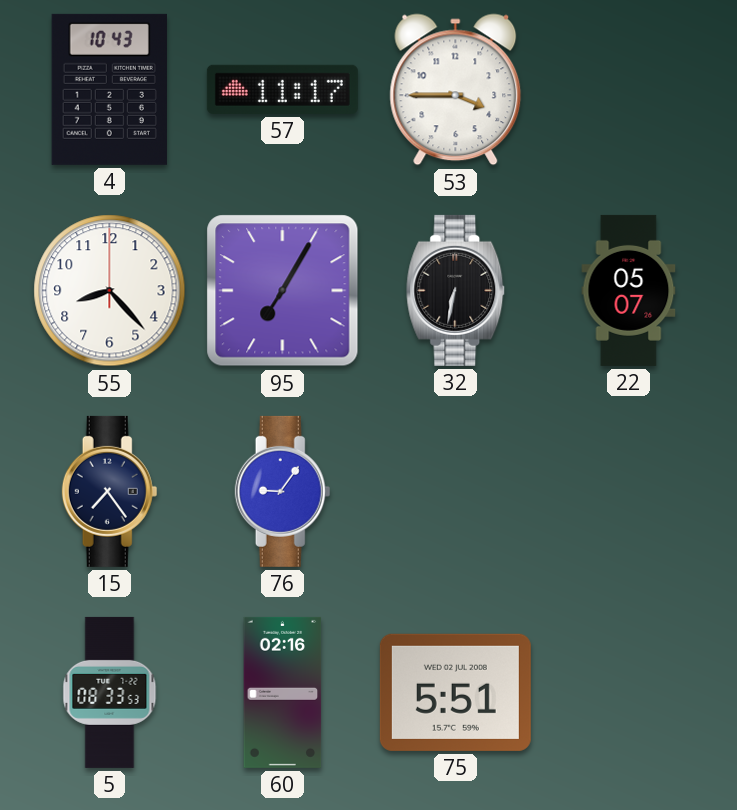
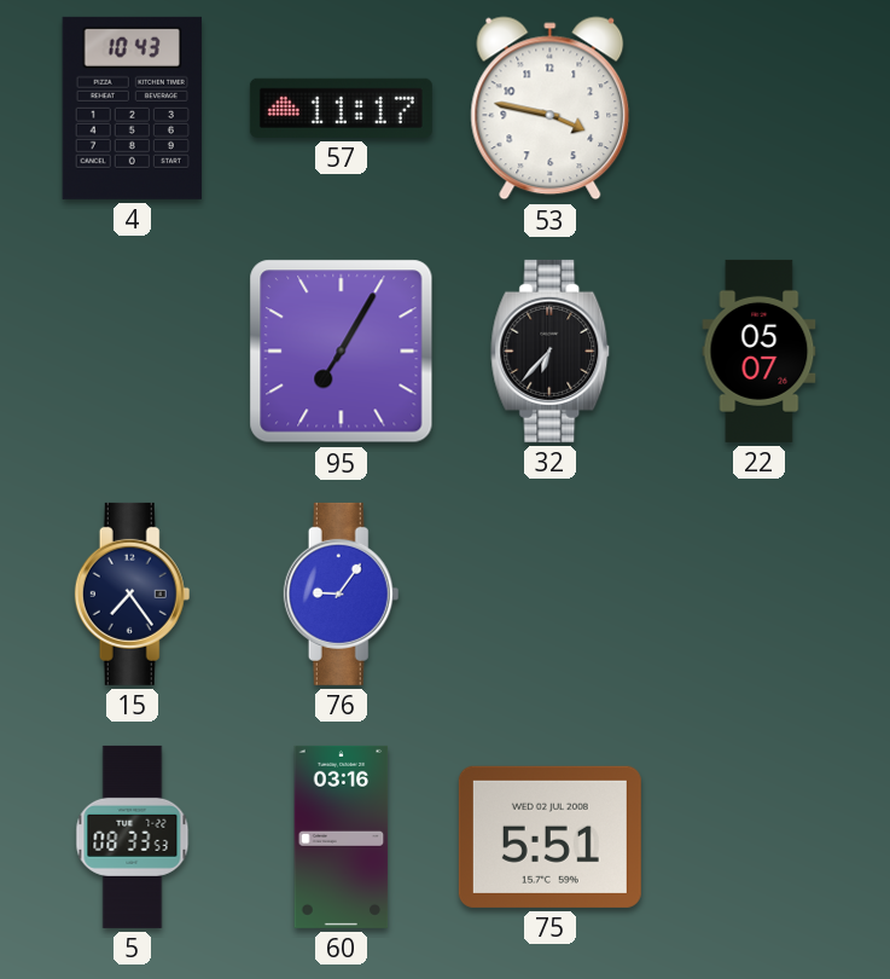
53: 3:45 -> 3:47 (551, 109)
55: 8:23 -> none (110, 291)
32: 6:32 -> 6:37 (551, 351)
60: 02:16 -> 03:16 (342, 836)
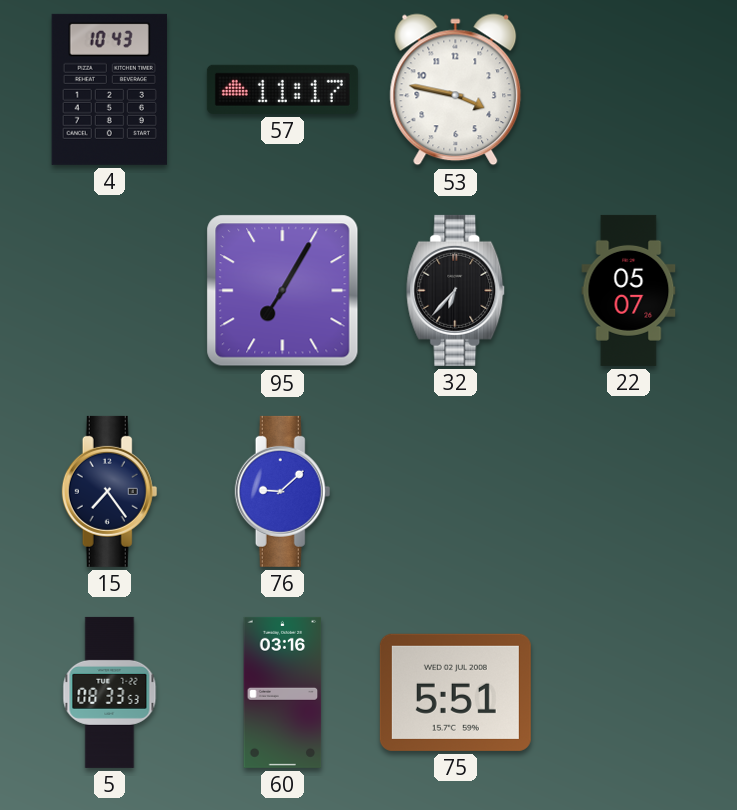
76: 9:06 -> 9:08 (283, 491)
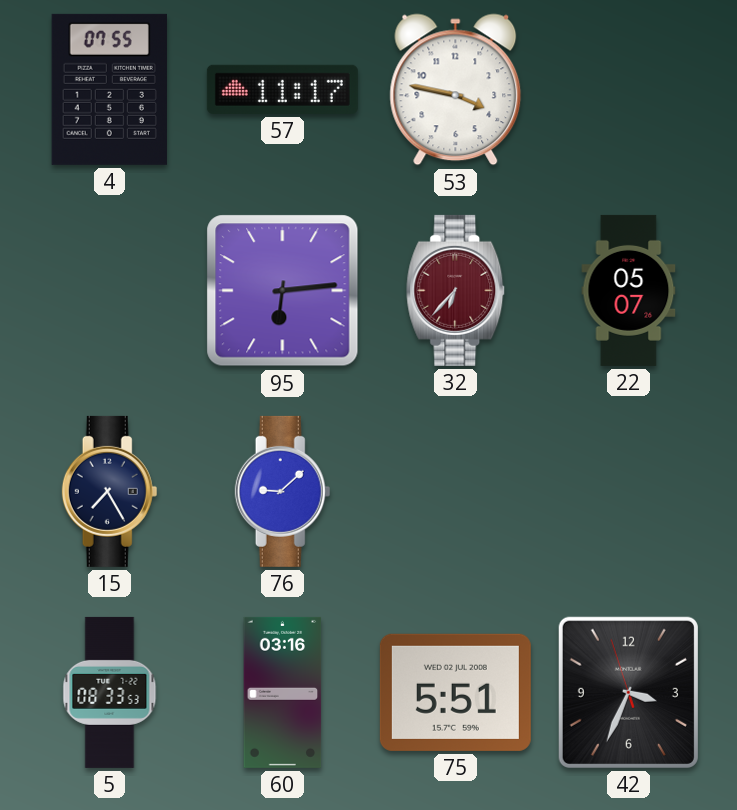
4: 10:43 -> 07:55 (109, 89)
95: 7:05 -> 6:14 (283, 291)
32 dial: black -> burgundy (456, 290)
15: 7:24 -> 7:25 (110, 491)
42: none -> 3:33 (628, 692)
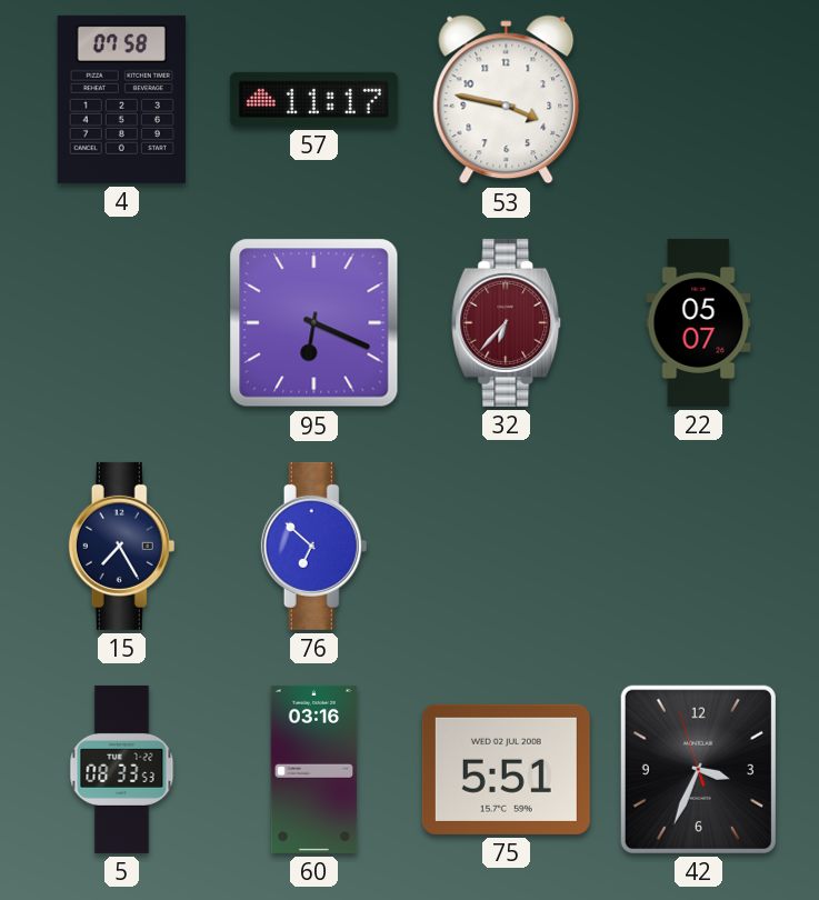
4: 07:55 -> 07:58 (121, 99)
95: 6:14 -> 6:19 (314, 323)
76: 9:08 -> 6:52 (314, 546)
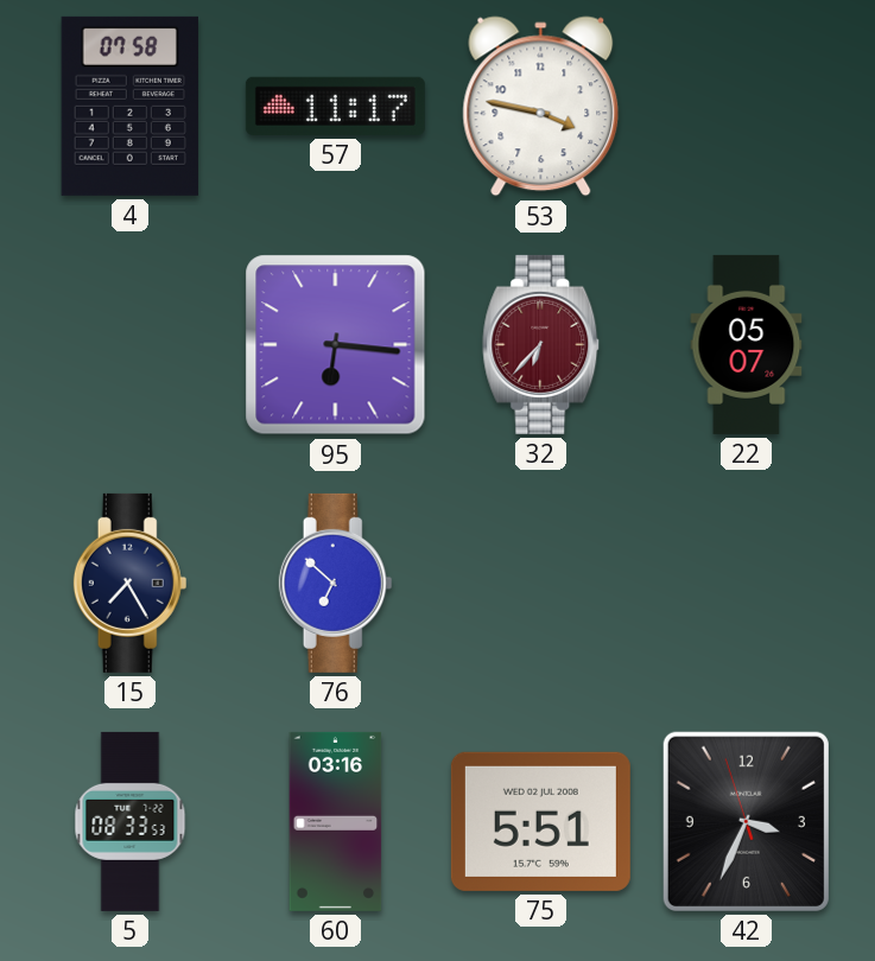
95: 6:19 -> 6:16 (336, 345)
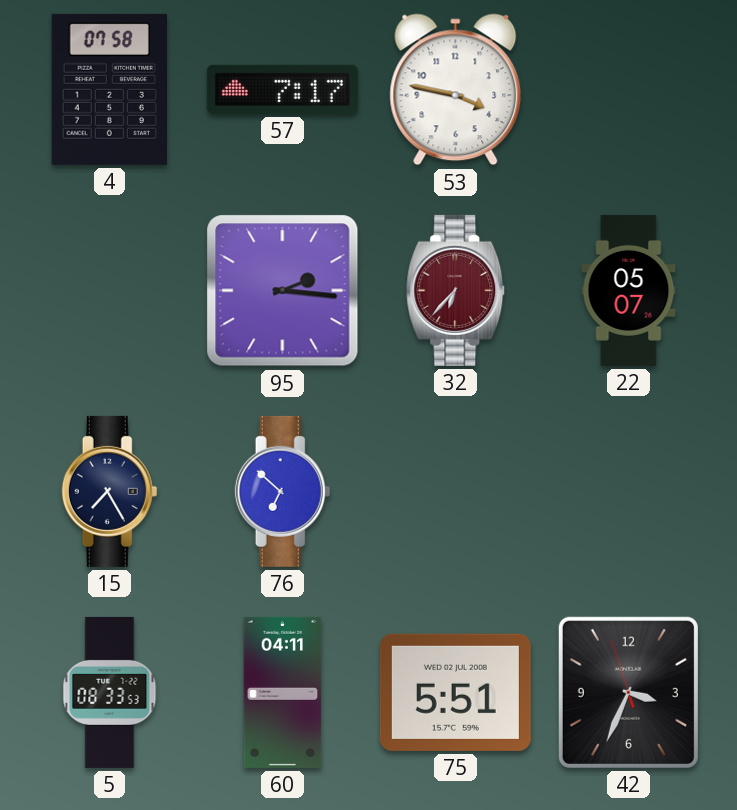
57: 11:17 -> 7:17 (282, 89)
95: 6:16 -> 2:16 (283, 291)
60: 03:16 -> 04:11 (283, 692)
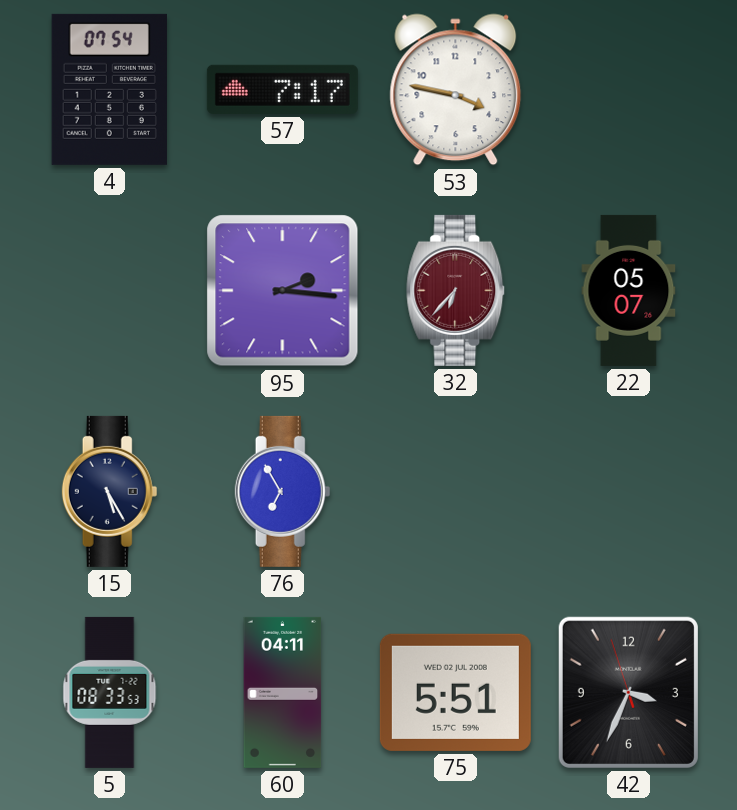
4: 07:58 -> 07:54 (109, 89)
15: 7:25 -> 5:25 (110, 491)
76: 6:52 -> 6:55 (283, 491)
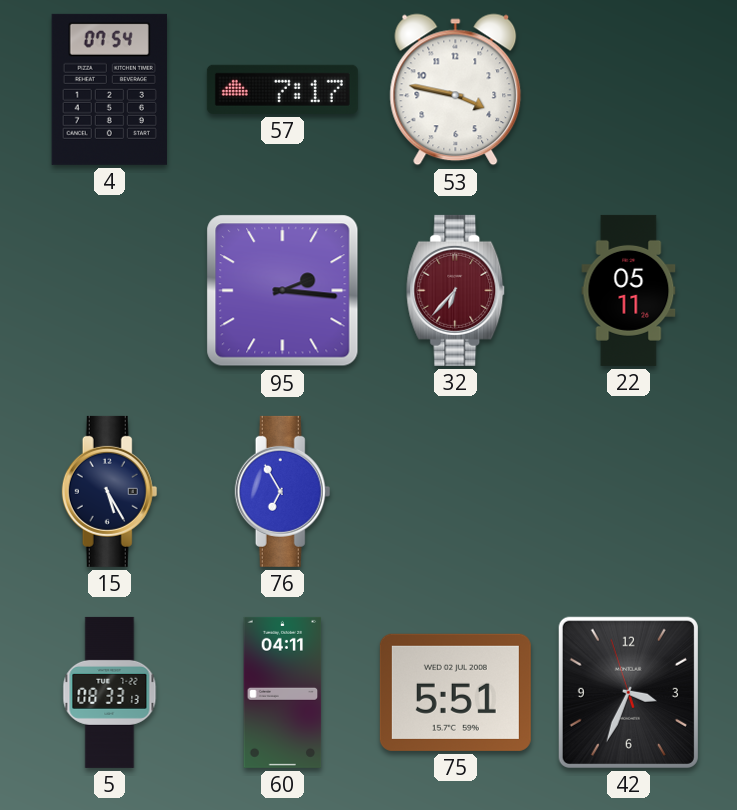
22: 05:07 -> 05:11 (629, 290)
5: 08:33:53 -> 08:33:13 (110, 692)
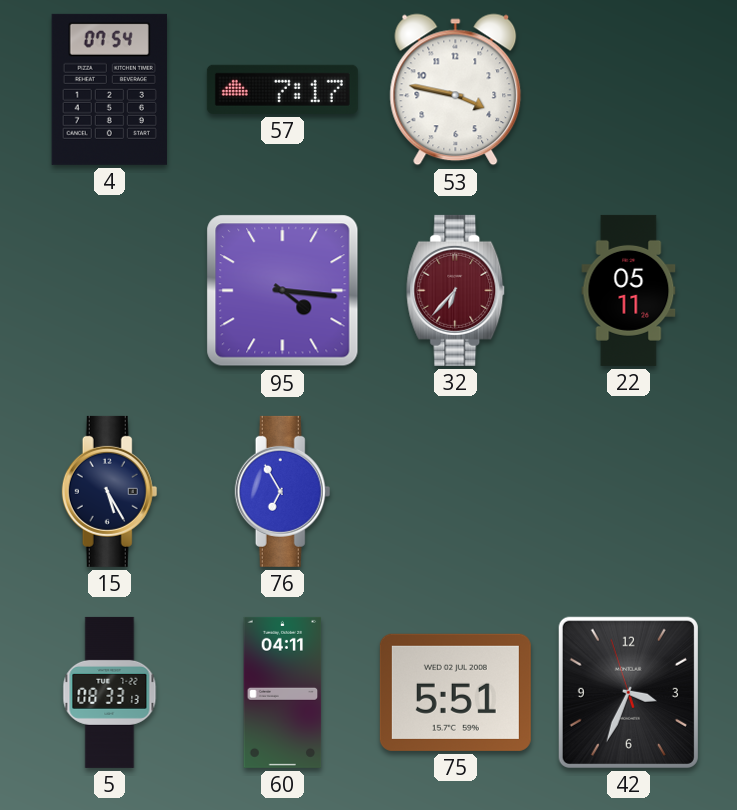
95: 2:16 -> 4:16 (283, 291)
